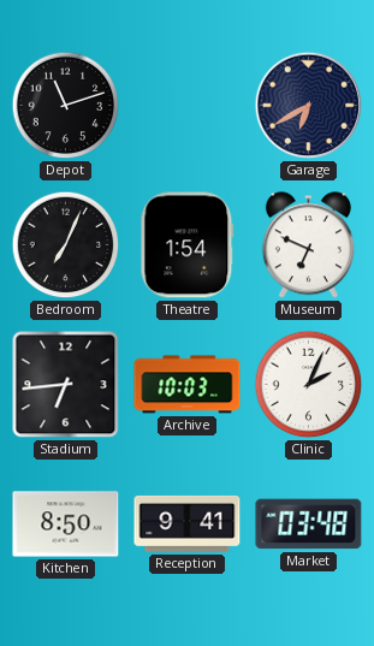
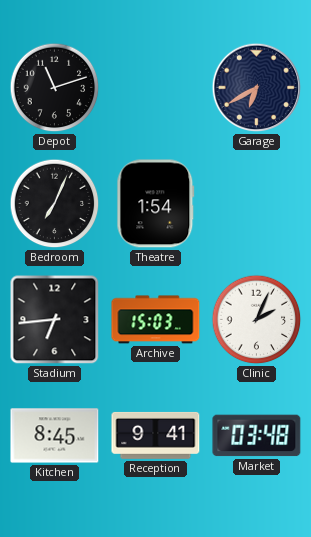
Museum: 6:49 -> none (308, 245)
Archive: 10:03 -> 15:03 (156, 320)
Kitchen: 8:50 -> 8:45 (55, 436)
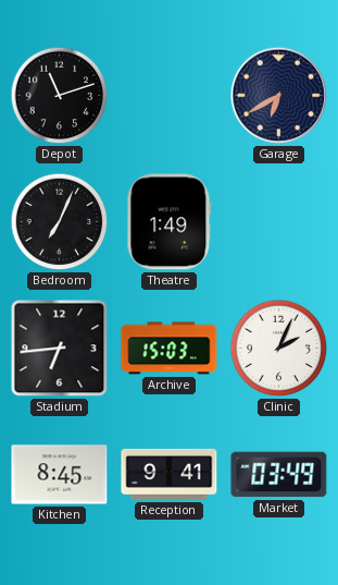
Theatre: 1:54 -> 1:49 (170, 222)
Market: 03:48 -> 03:49 (279, 475)
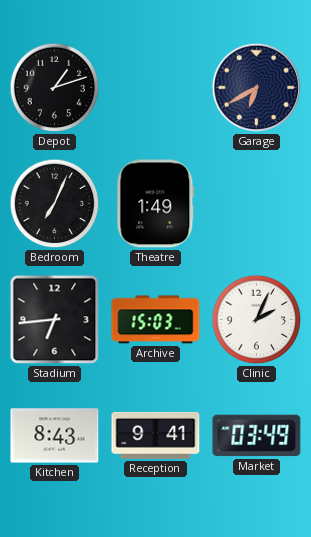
Depot: 11:12 -> 1:12 (55, 88)
Kitchen: 8:45 -> 8:43 (55, 436)
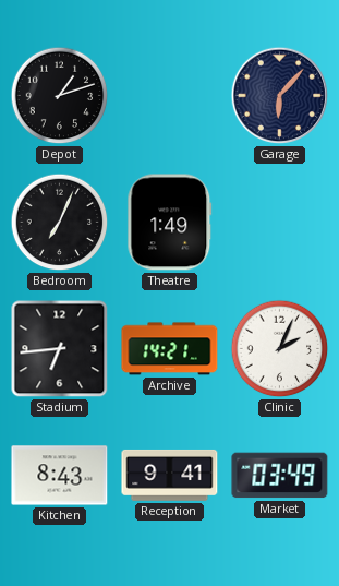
Garage: 6:40 -> 6:07 (280, 96)
Archive: 15:03 -> 14:21 (170, 349)
